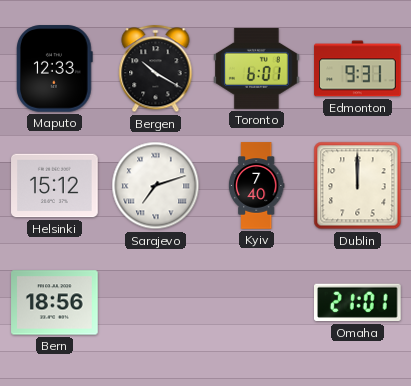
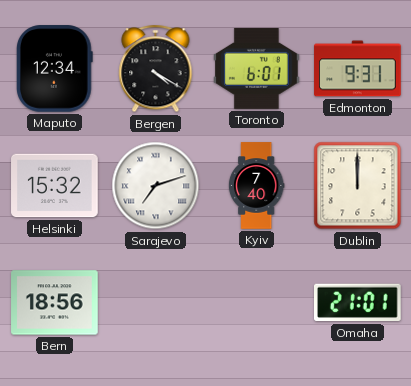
Maputo: 12:33 -> 12:34 (55, 69)
Bergen: 10:20 -> 4:20 (156, 69)
Helsinki: 15:12 -> 15:32 (55, 186)
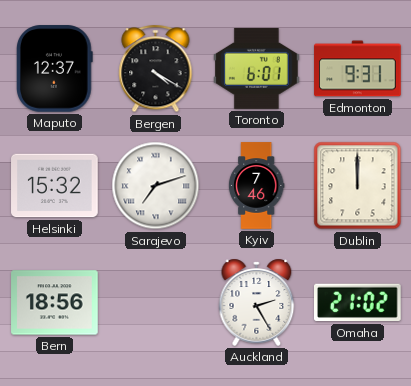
Maputo: 12:34 -> 12:37 (55, 69)
Kyiv: 7:40 -> 7:46 (256, 186)
Auckland: none -> 2:25 (257, 302)
Omaha: 21:01 -> 21:02 (358, 303)
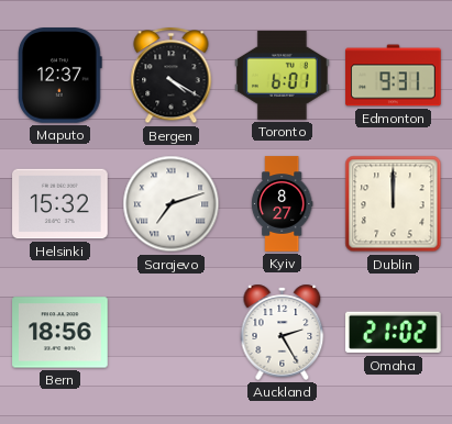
Kyiv: 7:46 -> 8:27 (282, 204)
